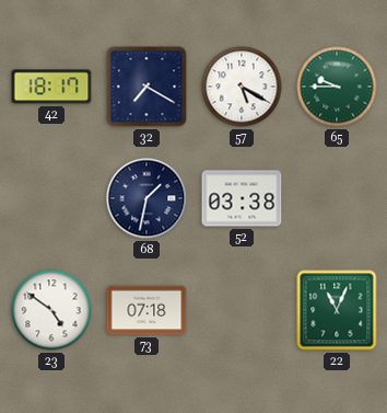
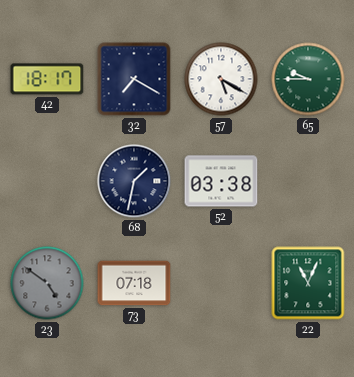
23 dial: white -> grey (47, 283)
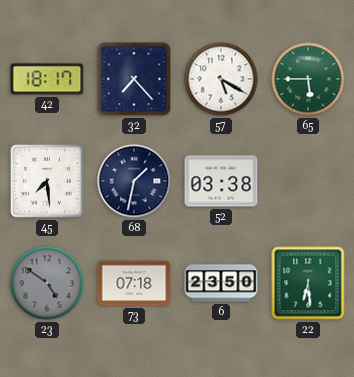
32: 7:20 -> 7:23 (134, 79)
65: 9:45 -> 5:45 (308, 79)
45: none -> 7:29 (47, 181)
6: none -> 23:50 (221, 283)
22: 11:04 -> 6:29 (308, 283)
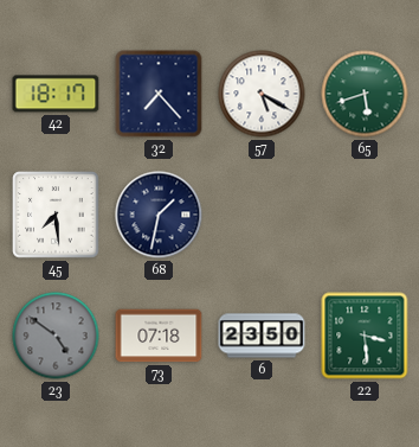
65: 5:45 -> 5:42 (365, 94)
52: 03:38 -> none (221, 181)
22: 6:29 -> 3:29 (365, 336)
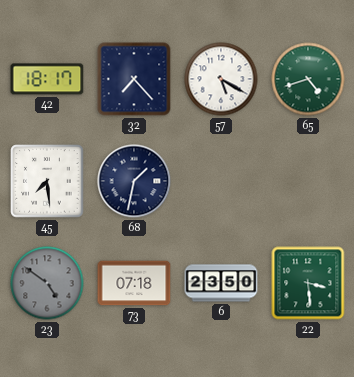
65: 5:42 -> 4:42 (308, 79)
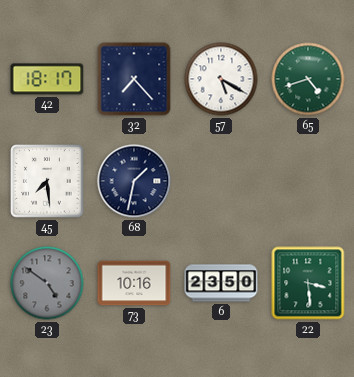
73: 07:18 -> 10:16 (134, 283)
